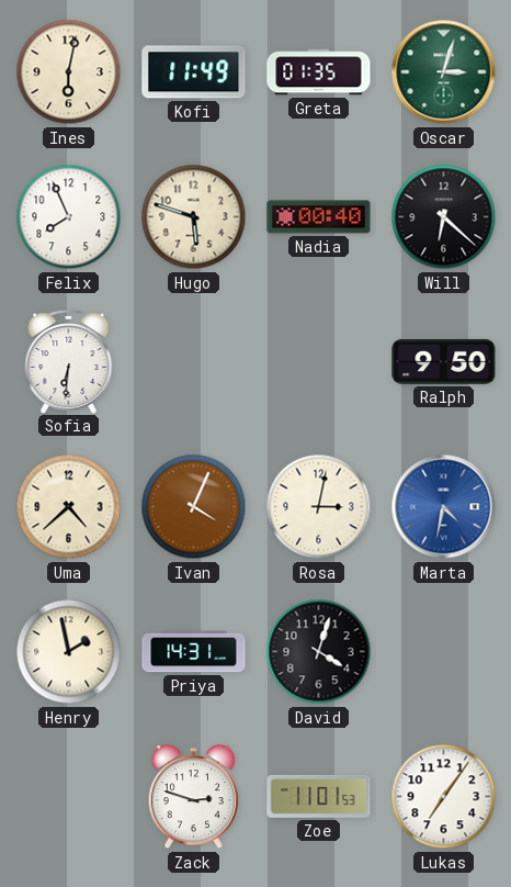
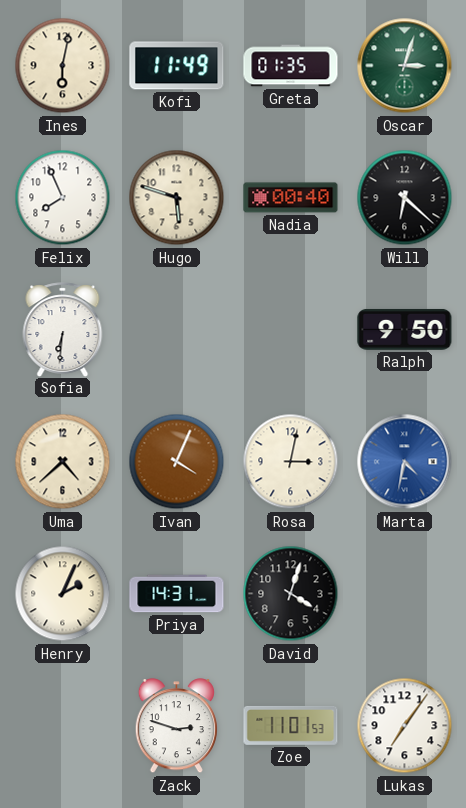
Henry: 1:58 -> 2:04 (63, 594)
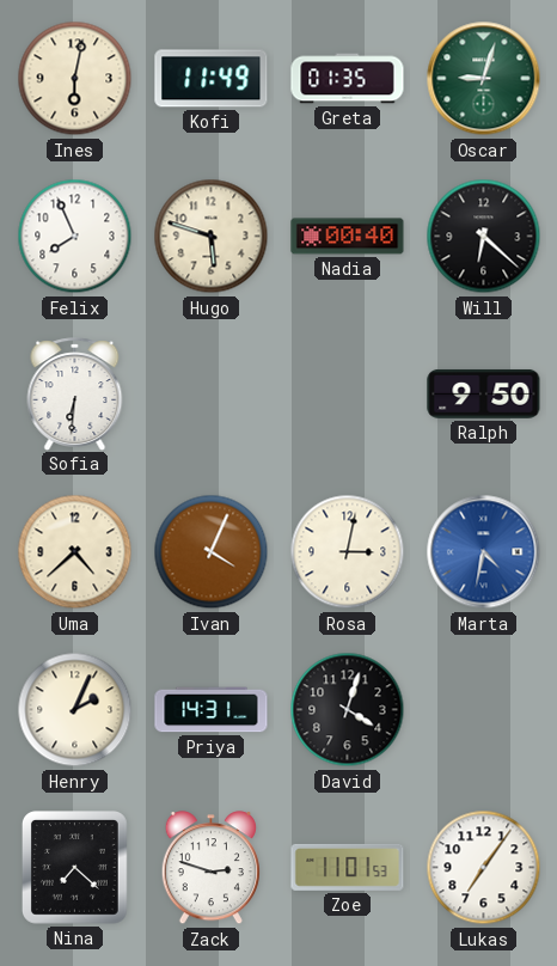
Oscar: 3:03 -> 9:03 (484, 79)
Nina: none -> 7:22 (75, 868)
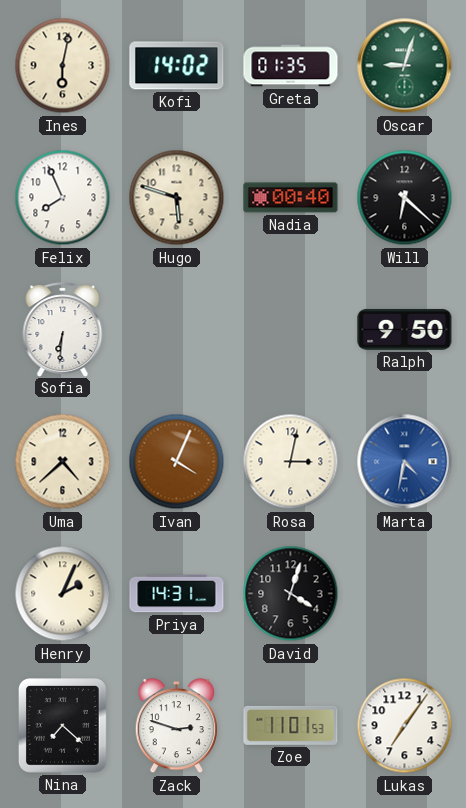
Kofi: 11:49 -> 14:02 (177, 66)
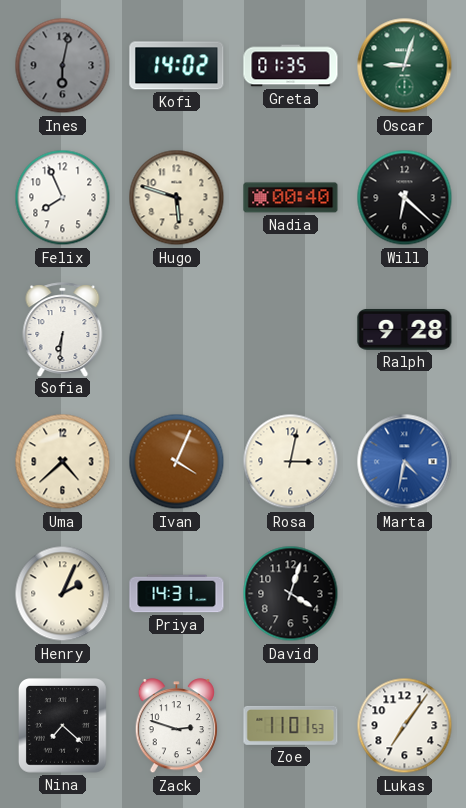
Ines dial: cream -> grey (63, 66)
Ralph: 9:50 -> 9:28 (405, 329)
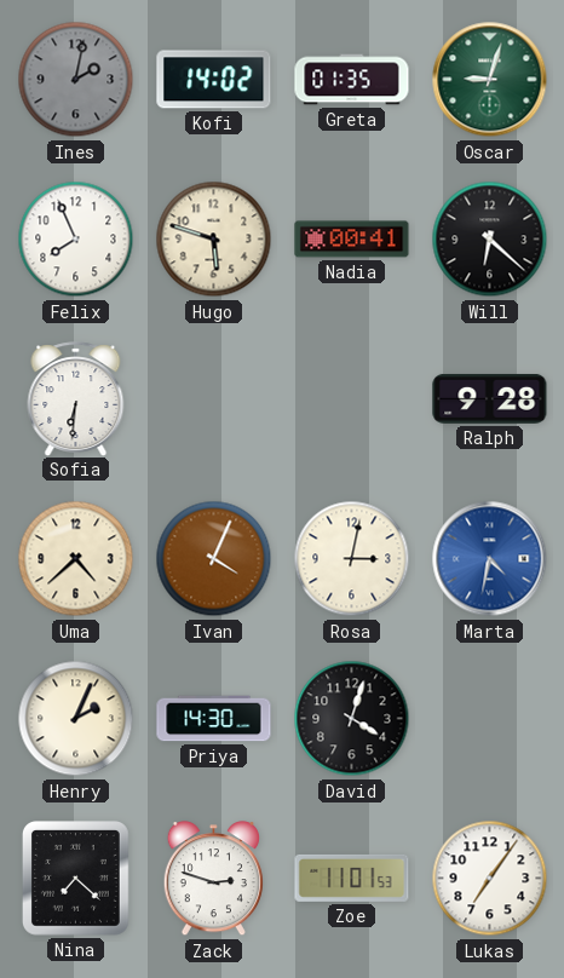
Ines: 6:02 -> 2:02 (76, 80)
Nadia: 00:40 -> 00:41 (352, 240)
Priya: 14:31 -> 14:30 (214, 719)
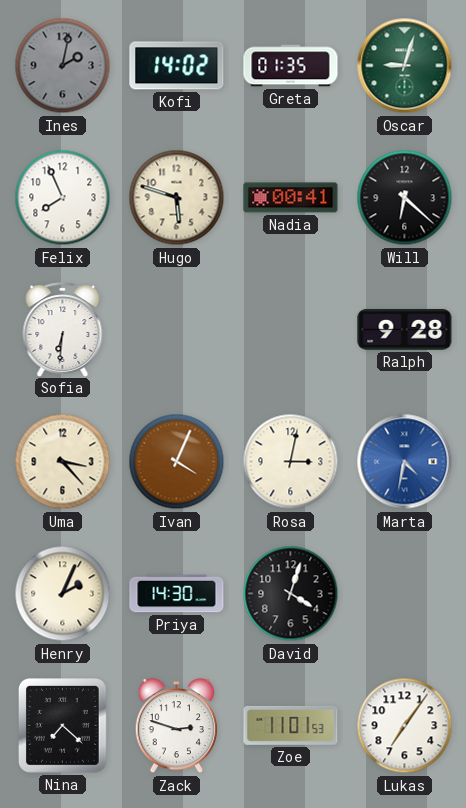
Uma: 4:38 -> 3:23 (63, 462)
